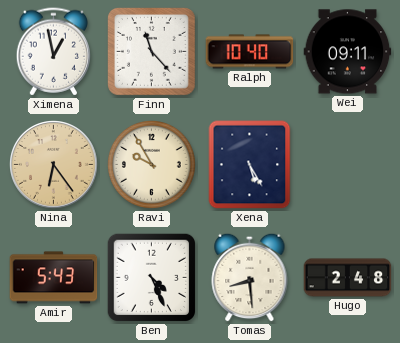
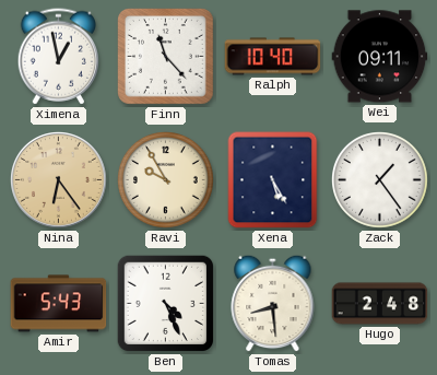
Zack: none -> 1:24 (380, 180)
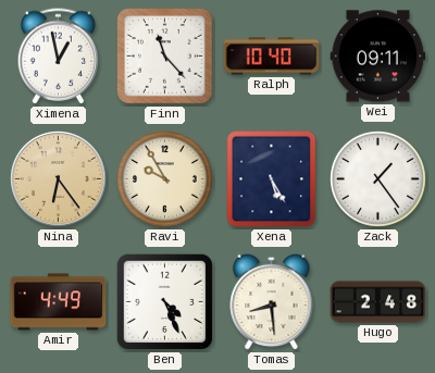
Amir: 5:43 -> 4:49 (59, 302)
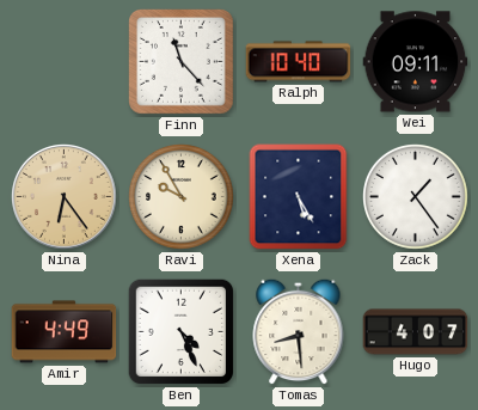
Ximena: 12:58 -> none (58, 57)
Hugo: 2:48 -> 4:07 (416, 332)
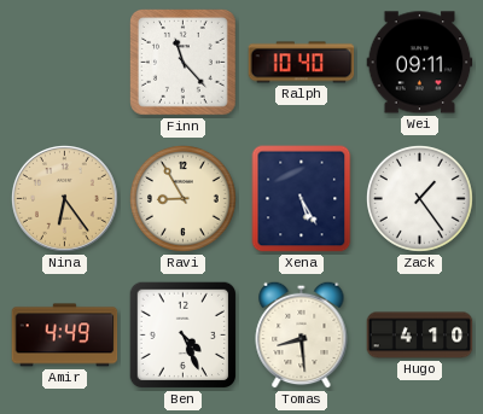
Ravi: 9:55 -> 8:55 (184, 199)
Hugo: 4:07 -> 4:10 (420, 336)
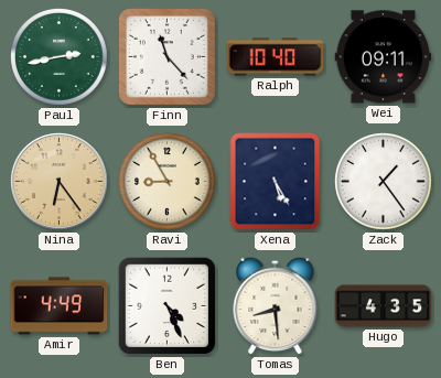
Paul: none -> 2:43 (60, 57)
Hugo: 4:10 -> 4:35 (384, 306)
